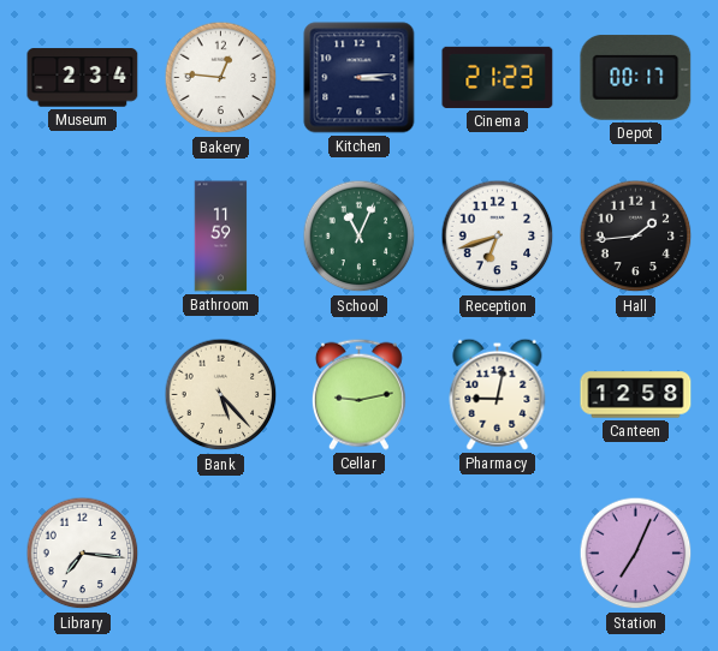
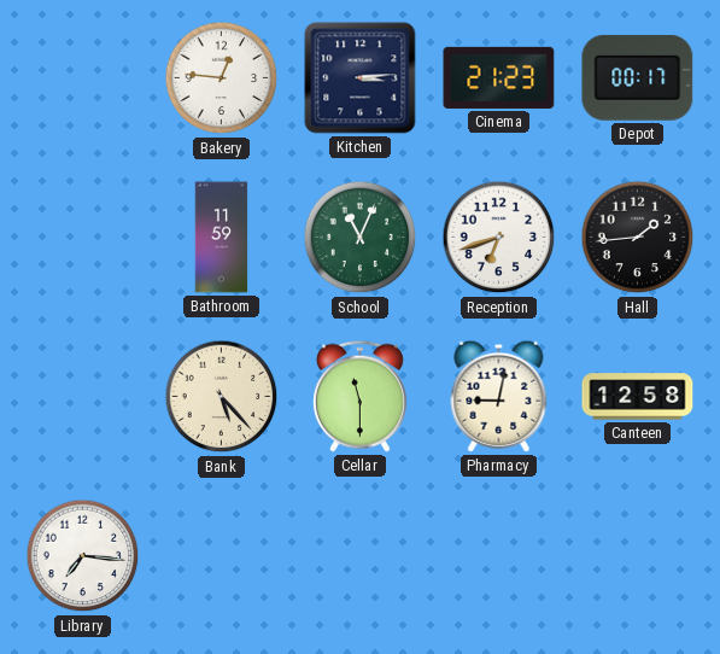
Museum: 2:34 -> none (83, 78)
Cellar: 9:13 -> 11:30 (359, 396)
Station: 7:04 -> none (636, 554)
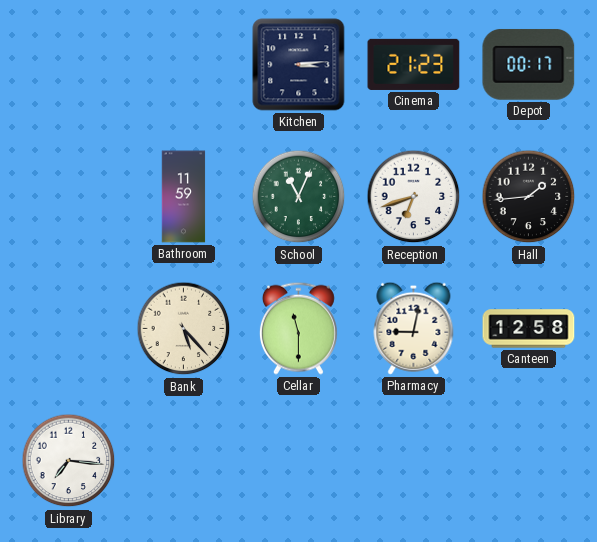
Bakery: 12:46 -> none (222, 78)
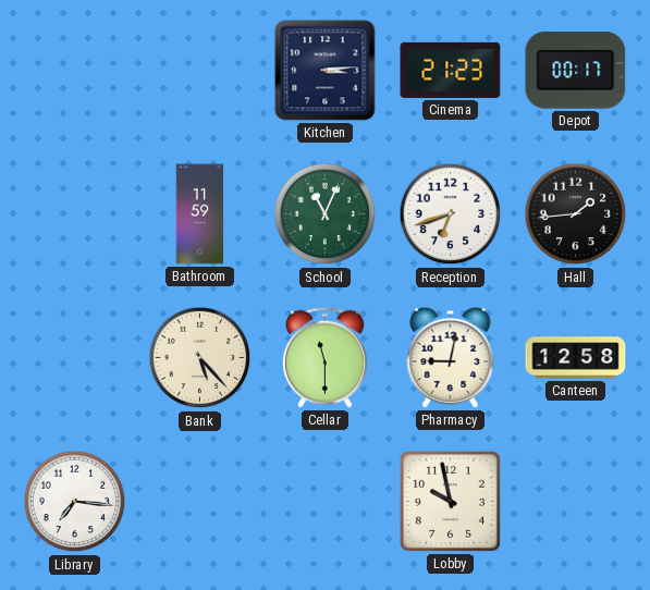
Lobby: none -> 9:58 (450, 501)
